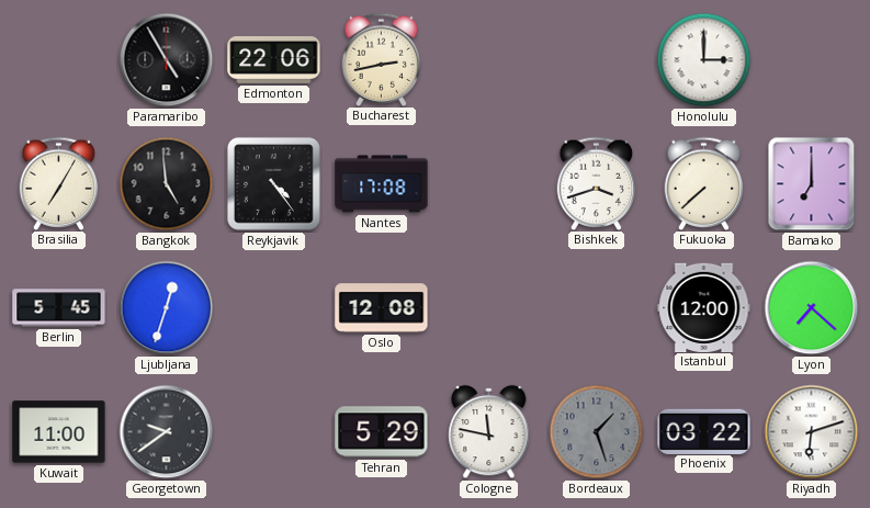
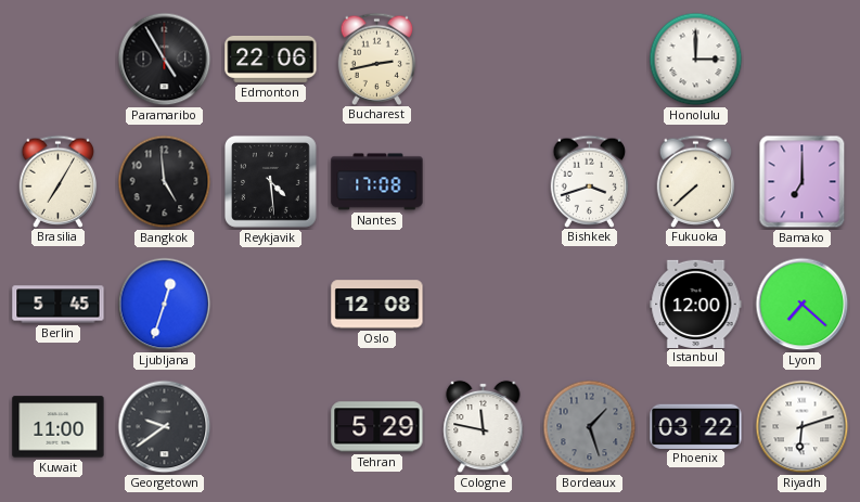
Reykjavik: 4:24 -> 4:29 (270, 181)
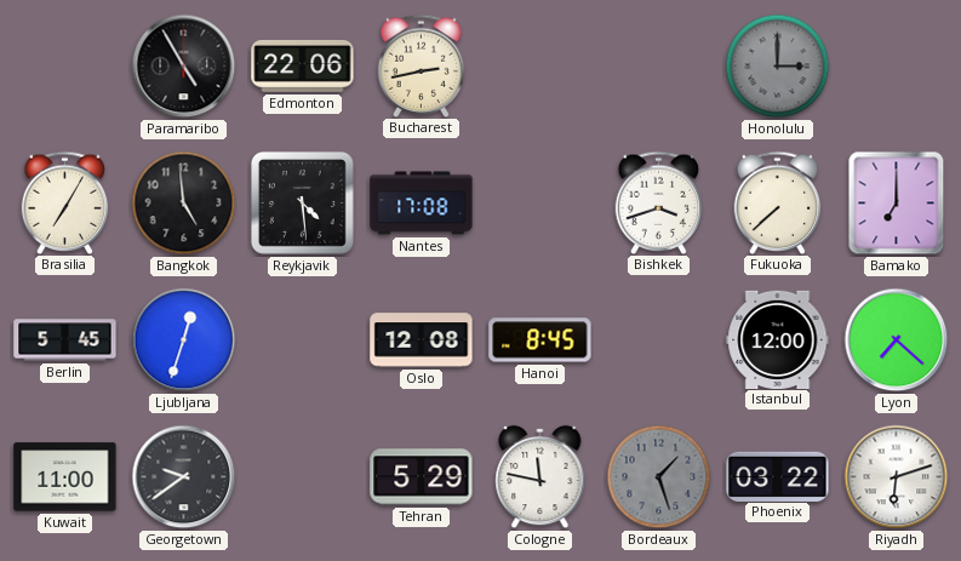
Honolulu dial: white -> grey (778, 67)
Hanoi: none -> 8:45 (540, 340)
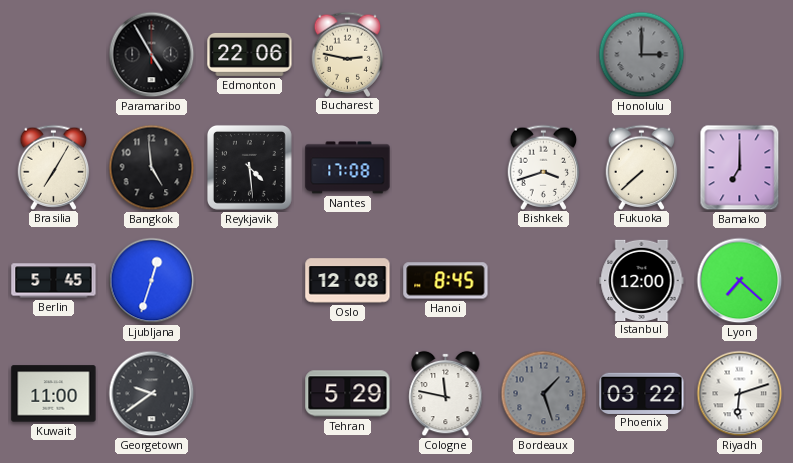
Bucharest: 2:43 -> 2:47 (348, 54)
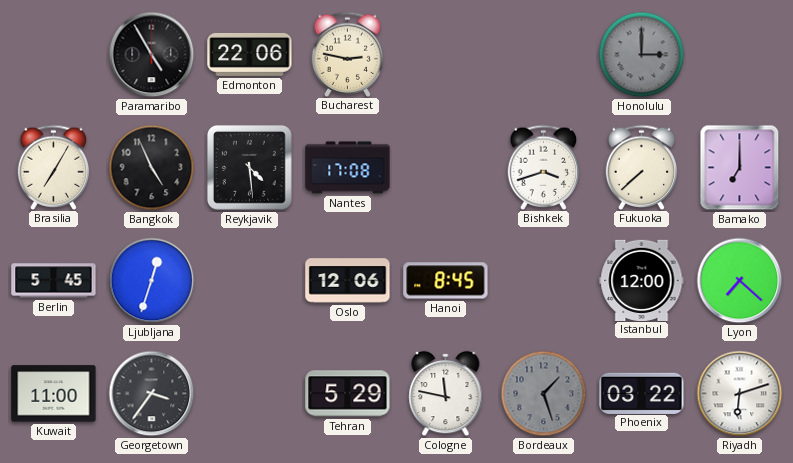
Bangkok: 4:59 -> 4:56 (152, 168)
Oslo: 12:08 -> 12:06 (348, 281)
Georgetown: 9:39 -> 3:36 (152, 394)
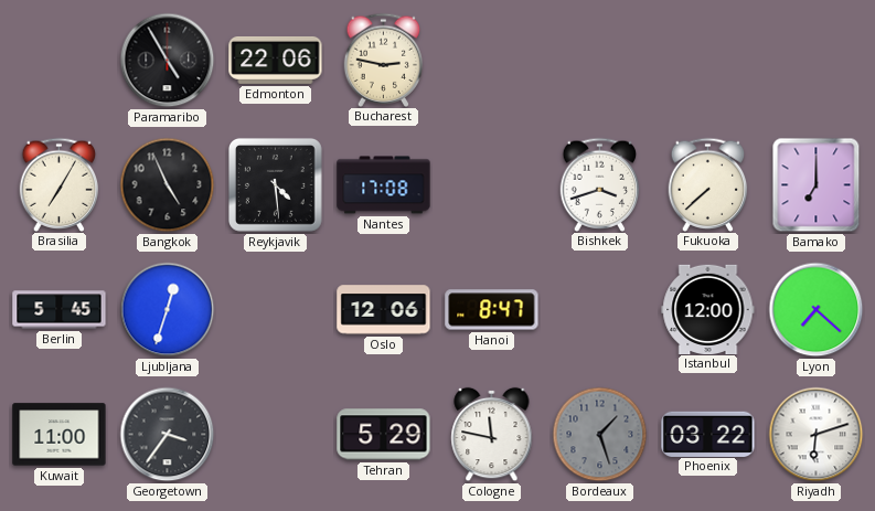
Honolulu: 3:00 -> none (642, 55)
Hanoi: 8:45 -> 8:47 (492, 310)
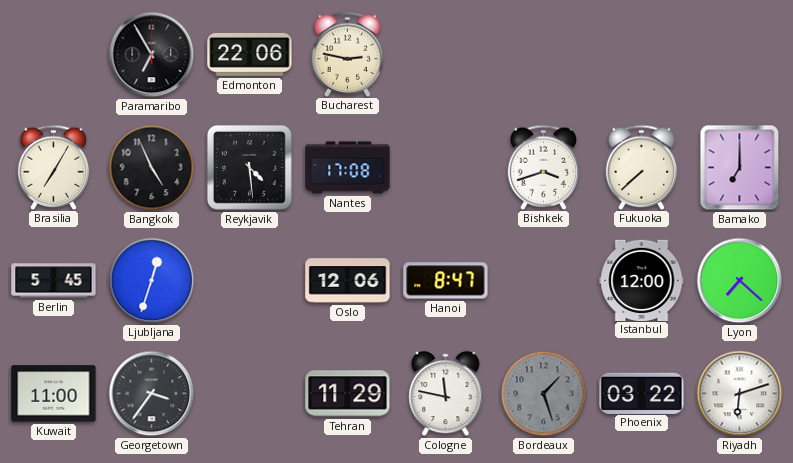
Paramaribo: 4:55 -> 6:55 (152, 55)
Tehran: 5:29 -> 11:29 (348, 394)
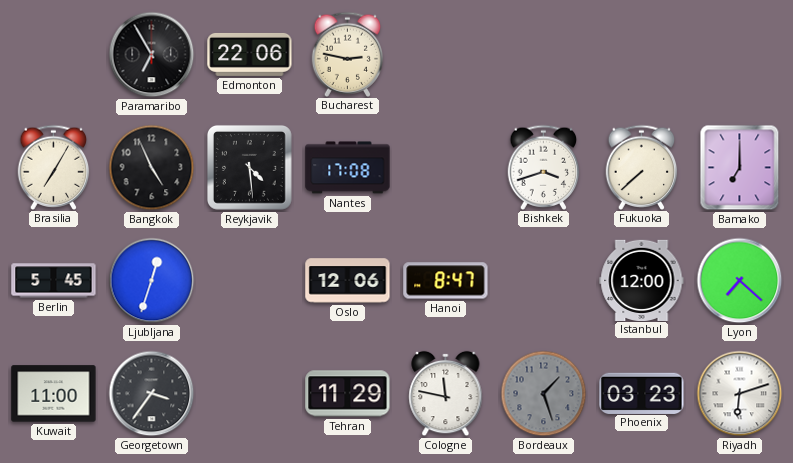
Phoenix: 03:22 -> 03:23 (642, 393)
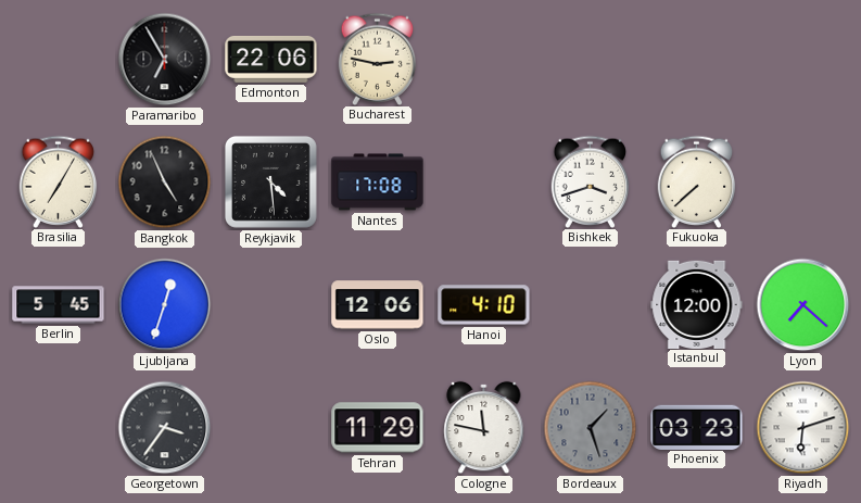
Bamako: 7:00 -> none (740, 168)
Hanoi: 8:47 -> 4:10 (484, 305)
Kuwait: 11:00 -> none (54, 394)
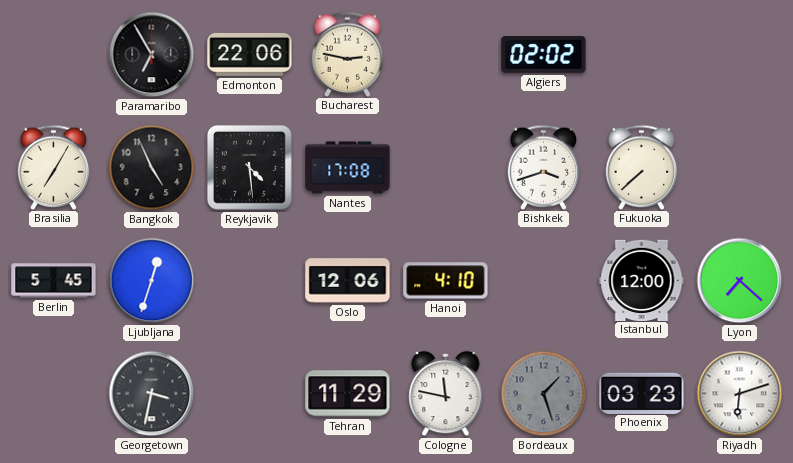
Algiers: none -> 02:02 (544, 55)
Georgetown: 3:36 -> 3:32 (152, 394)
